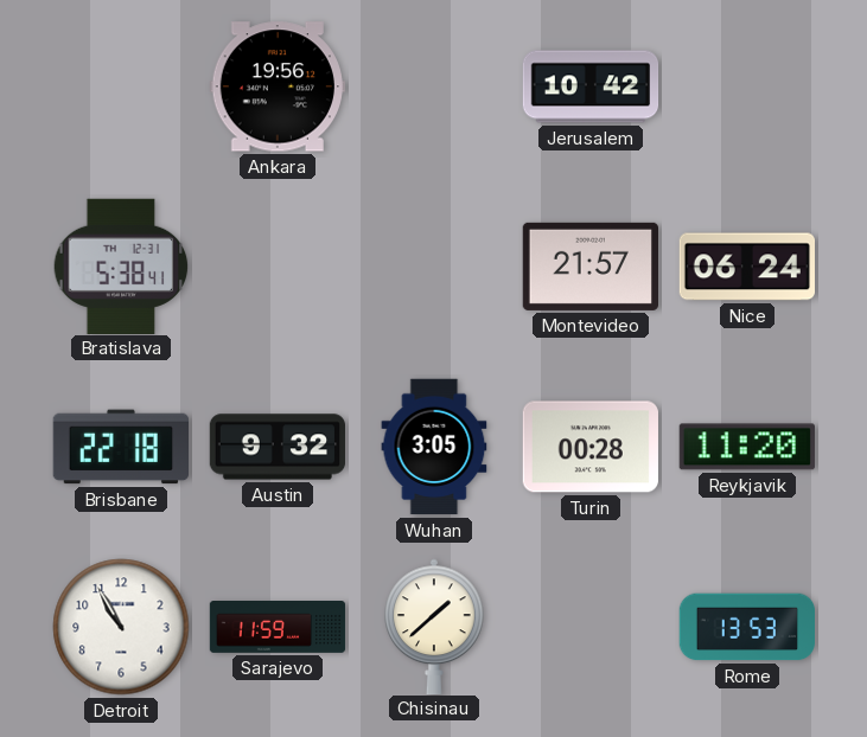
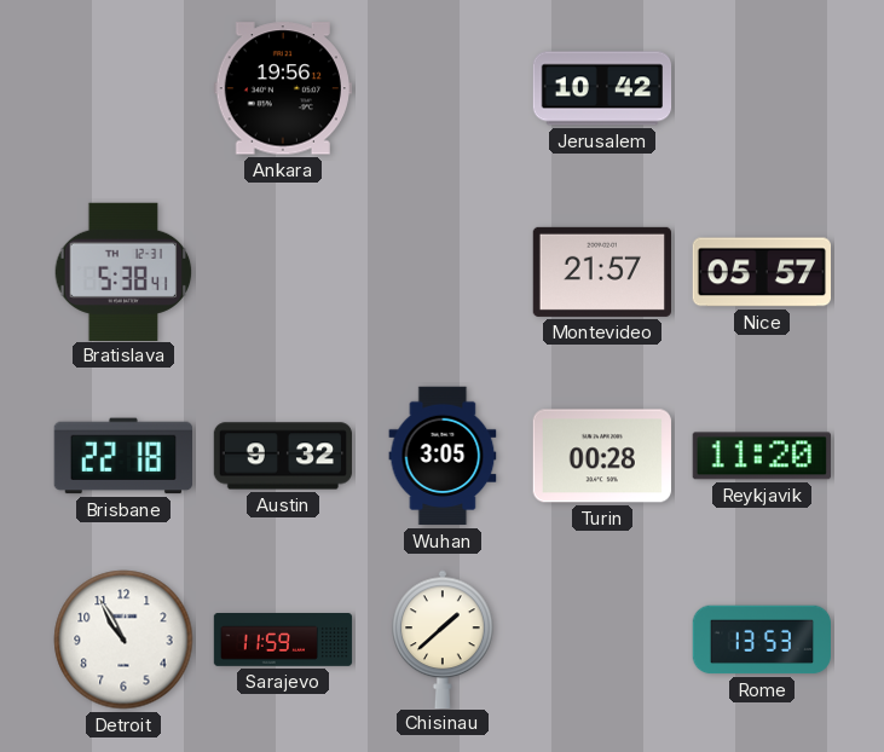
Nice: 06:24 -> 05:57 (761, 272)
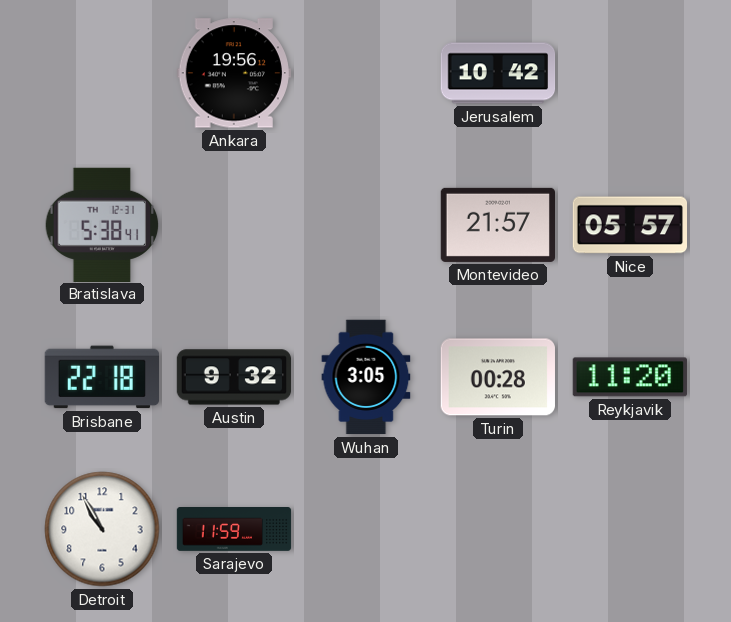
Chisinau: 1:38 -> none (443, 638)
Rome: 13:53 -> none (762, 640)
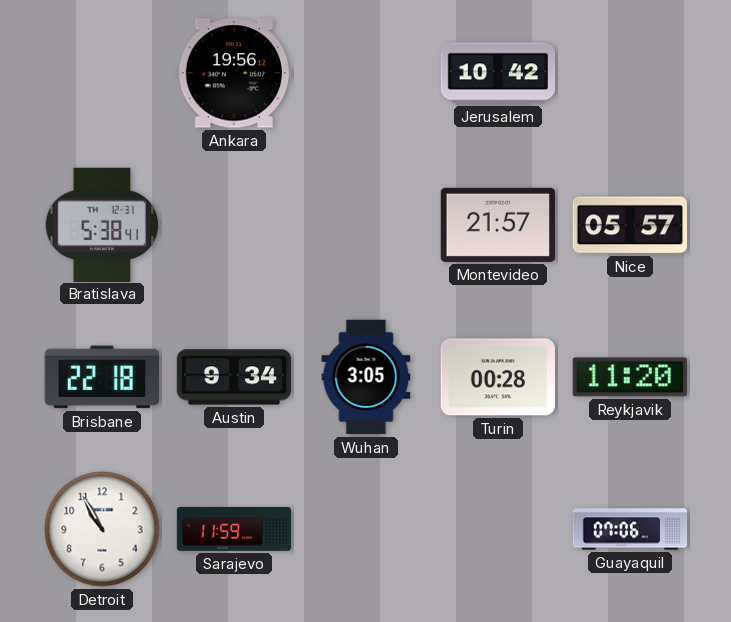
Austin: 9:32 -> 9:34 (234, 377)
Guayaquil: none -> 07:06 (630, 529)
